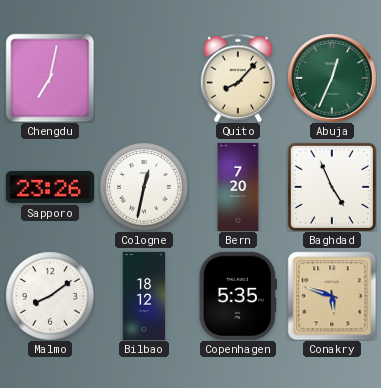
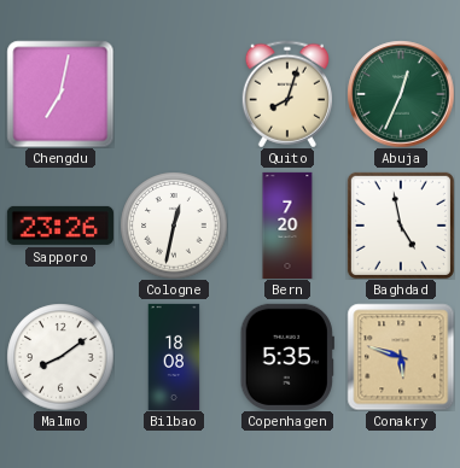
Quito: 8:07 -> 8:03 (287, 94)
Baghdad: 4:56 -> 4:58 (401, 226)
Bilbao: 18:12 -> 18:08 (174, 356)
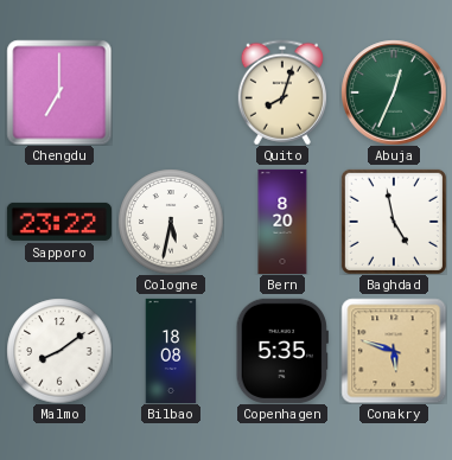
Chengdu: 7:02 -> 7:00 (59, 92)
Sapporo: 23:26 -> 23:22 (59, 222)
Cologne: 12:32 -> 5:32 (171, 222)
Bern: 7:20 -> 8:20 (282, 221)
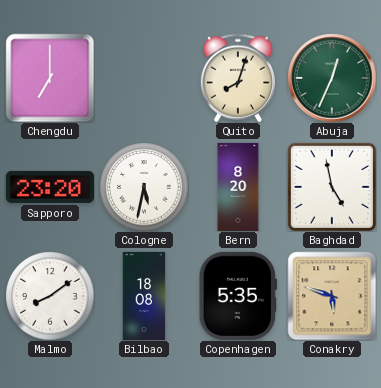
Sapporo: 23:22 -> 23:20 (50, 187)
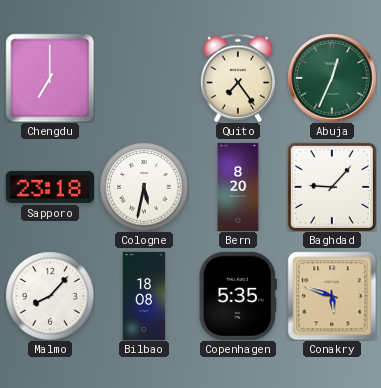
Quito: 8:03 -> 7:24 (238, 78)
Sapporo: 23:20 -> 23:18 (50, 187)
Baghdad: 4:58 -> 9:07 (332, 187)
Malmo: 8:09 -> 8:07 (50, 296)
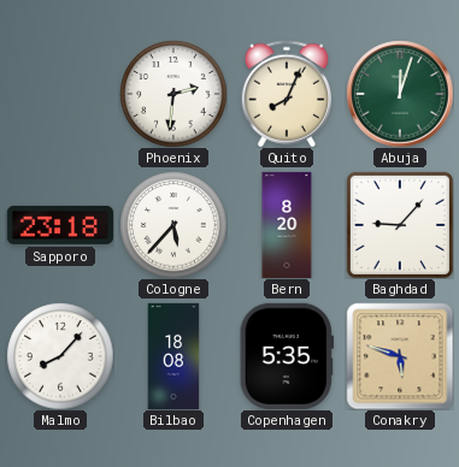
Chengdu: 7:00 -> none (50, 78)
Phoenix: none -> 2:31 (173, 94)
Quito: 7:24 -> 8:04 (287, 94)
Abuja: 12:34 -> 12:03 (400, 94)
Cologne: 5:32 -> 5:37 (173, 225)
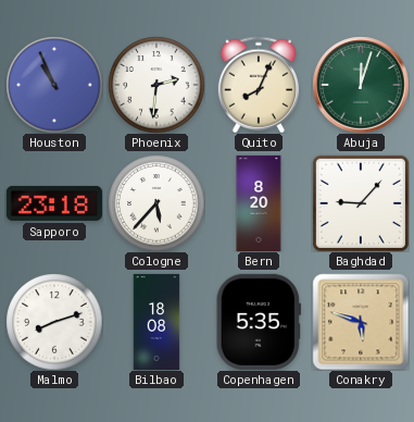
Houston: none -> 10:56 (54, 85)
Malmo: 8:07 -> 8:12 (54, 322)
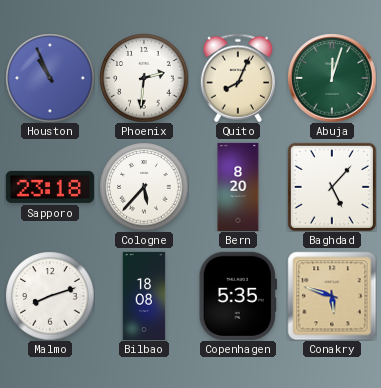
Baghdad: 9:07 -> 5:07 (332, 187)
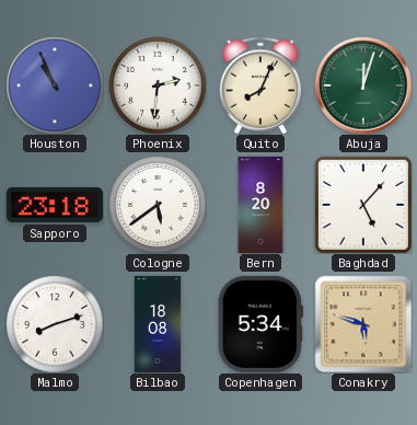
Cologne: 5:37 -> 5:39 (158, 205)
Copenhagen: 5:35 -> 5:34 (260, 324)
